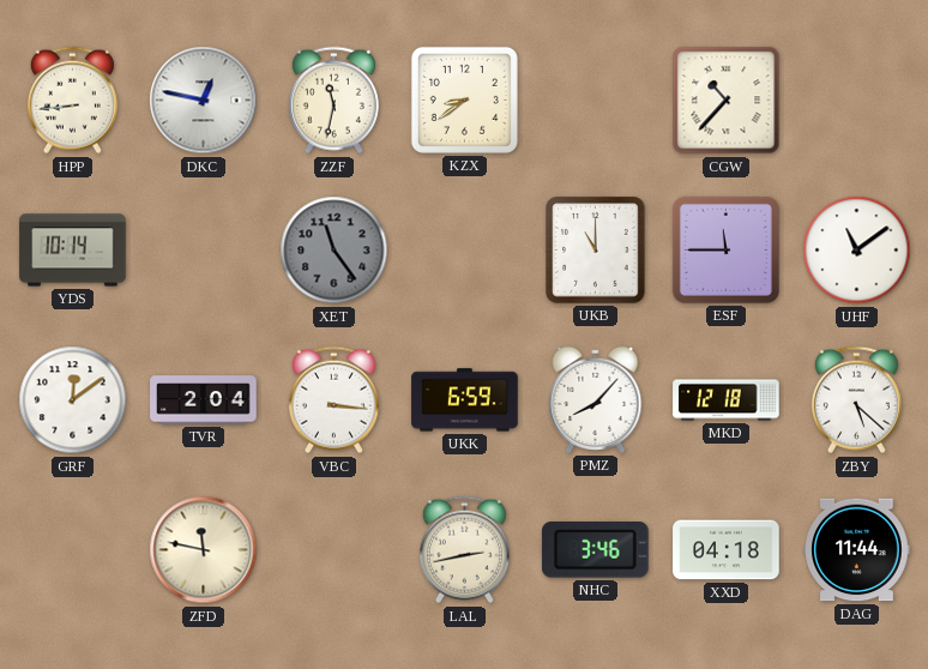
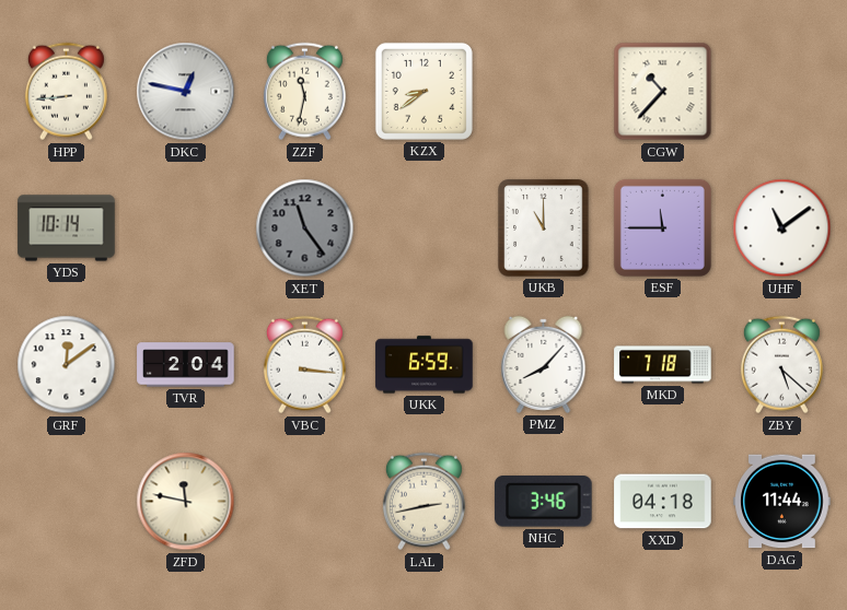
MKD: 12:18 -> 7:18 (663, 365)
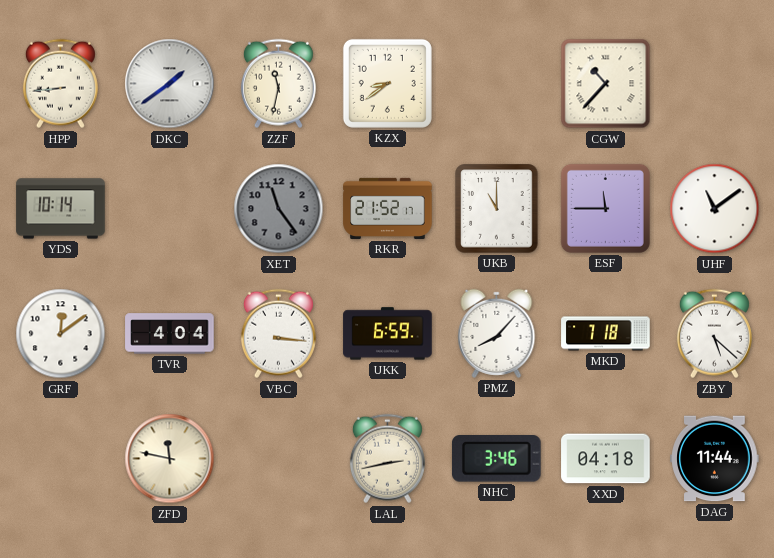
DKC: 12:47 -> 1:39 (170, 84)
RKR: none -> 21:52 (388, 208)
TVR: 2:04 -> 4:04 (170, 334)
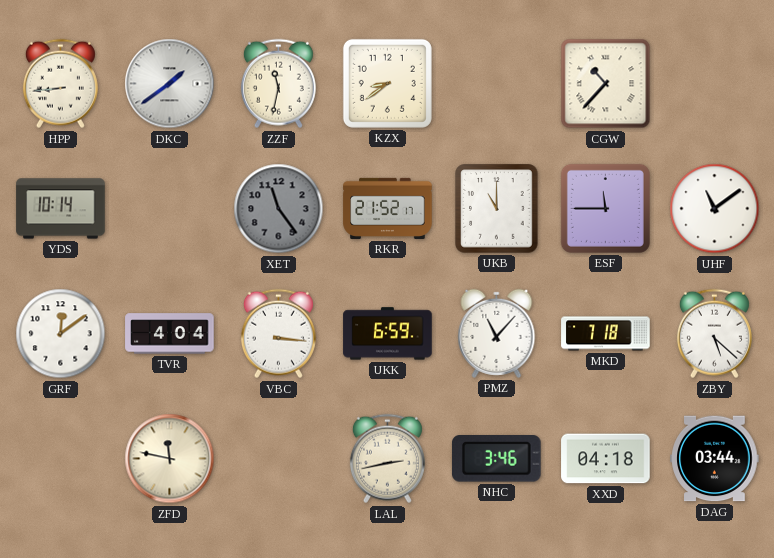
PMZ: 8:07 -> 11:07 (497, 333)
DAG: 11:44 -> 03:44 (715, 459)
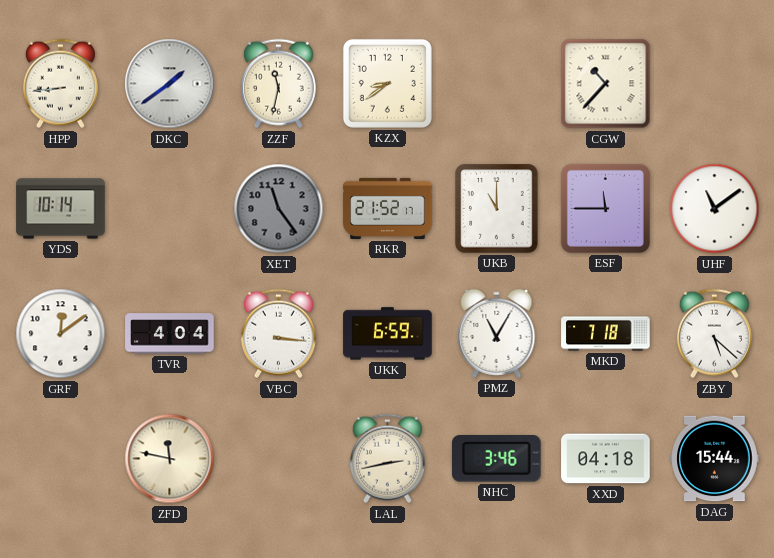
PMZ: 11:07 -> 11:05 (497, 333)
DAG: 03:44 -> 15:44 (715, 459)
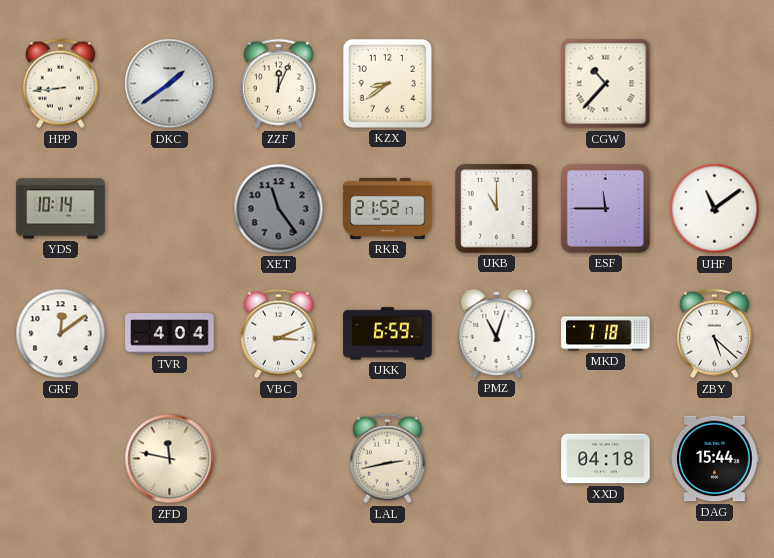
ZZF: 11:32 -> 12:04 (278, 84)
VBC: 3:16 -> 3:11 (278, 334)
PMZ: 11:05 -> 11:03 (497, 333)
NHC: 3:46 -> none (496, 459)
